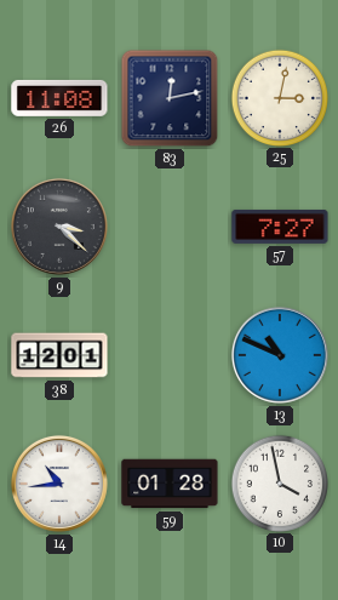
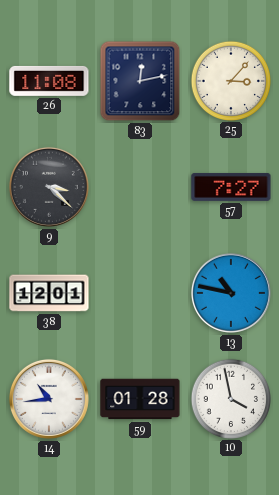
25: 3:02 -> 3:07 (230, 80)
13: 10:49 -> 10:47 (231, 293)
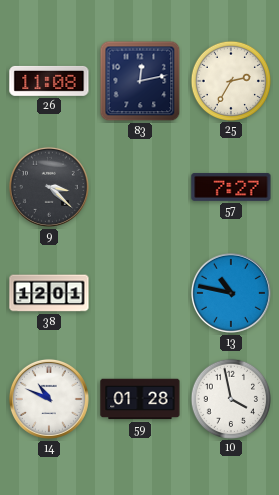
25: 3:07 -> 2:35 (230, 80)
14: 10:44 -> 10:49 (49, 399)
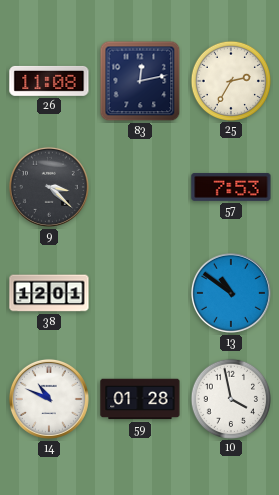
57: 7:27 -> 7:53 (231, 187)
13: 10:47 -> 10:51 (231, 293)
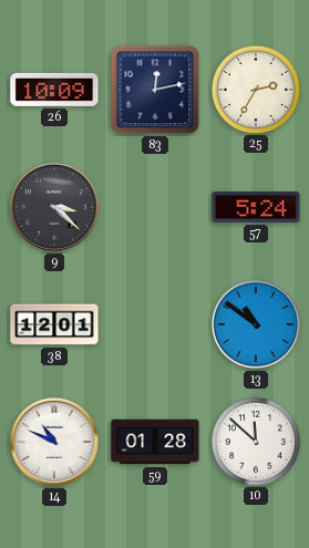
26: 11:08 -> 10:09 (54, 90)
57: 7:53 -> 5:24 (256, 207)
10: 3:58 -> 11:52 (255, 441)
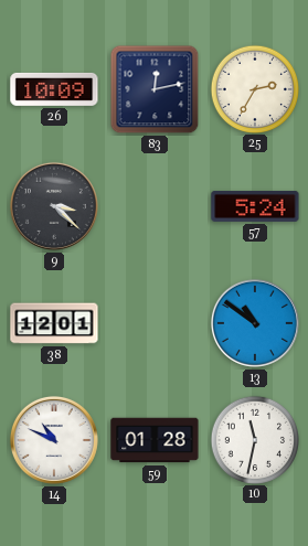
10: 11:52 -> 11:32 (254, 439)
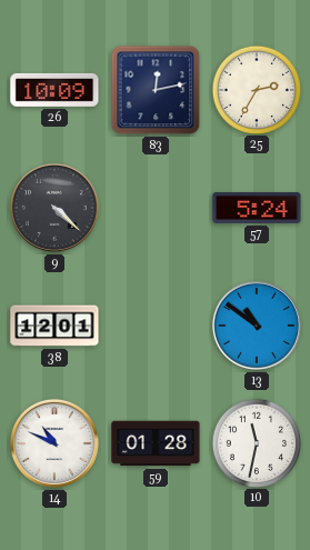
9: 3:22 -> 4:22 (54, 208)
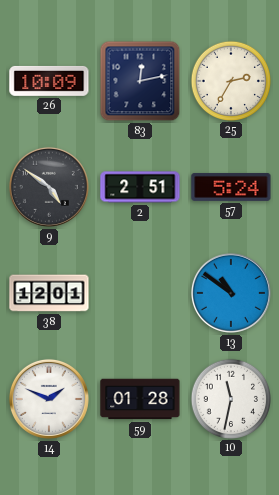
9: 4:22 -> 4:51 (49, 187)
2: none -> 2:51 (140, 187)
14: 10:49 -> 1:49 (49, 399)
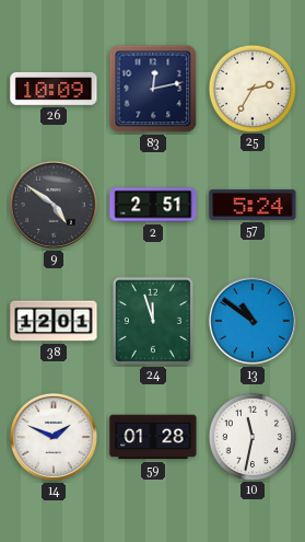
24: none -> 11:57 (153, 321)
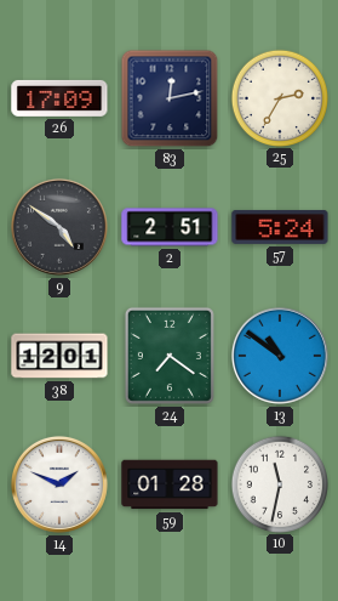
26: 10:09 -> 17:09 (59, 98)
24: 11:57 -> 7:21 (170, 356)
